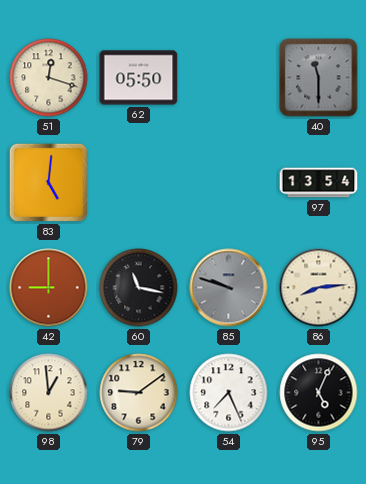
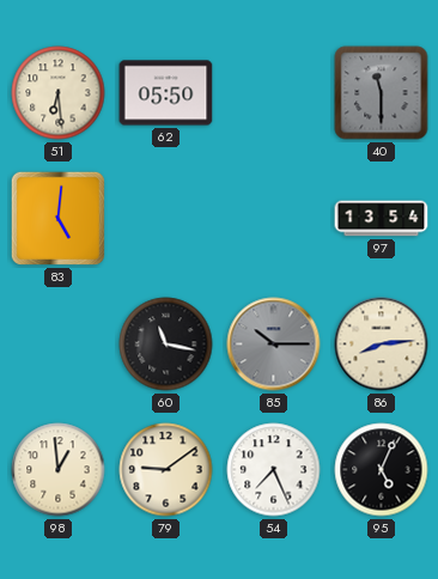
51: 12:18 -> 6:29 (59, 93)
42: 9:00 -> none (49, 288)
85: 9:48 -> 10:15 (274, 345)
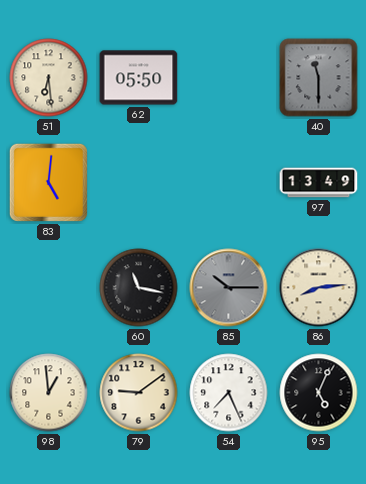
97: 13:54 -> 13:49 (319, 183)
